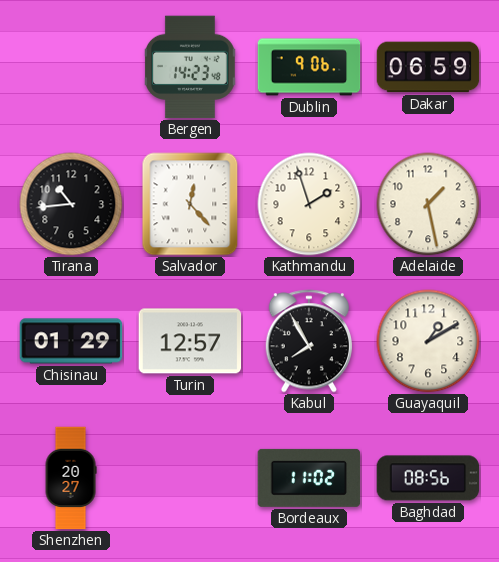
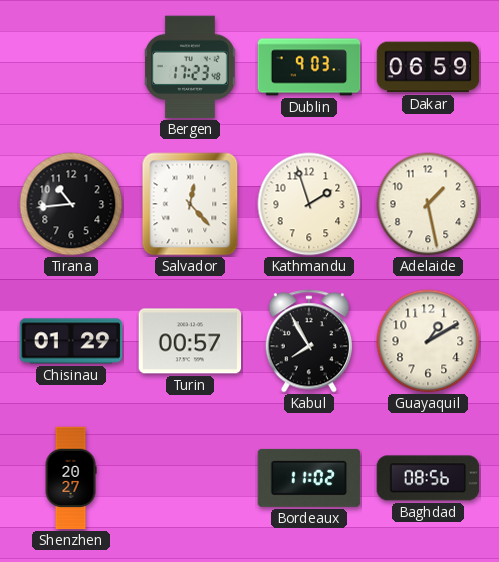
Bergen: 14:23 -> 17:23 (190, 67)
Dublin: 9:06 -> 9:03 (309, 67)
Turin: 12:57 -> 00:57 (190, 341)
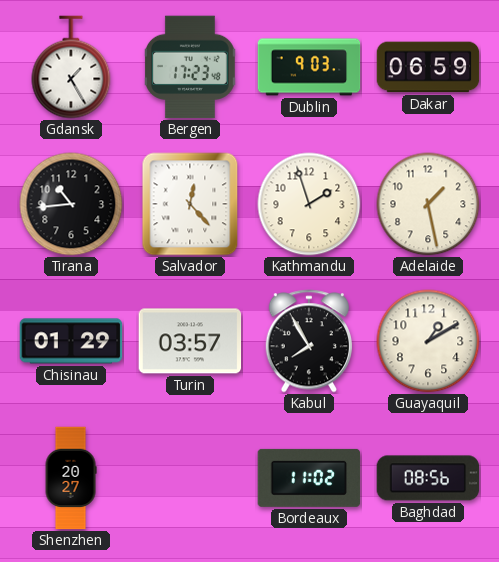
Gdansk: none -> 1:25 (71, 67)
Turin: 00:57 -> 03:57 (190, 341)
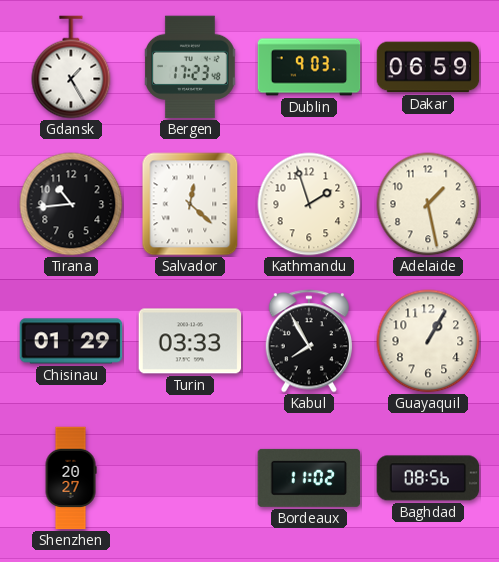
Salvador: 12:23 -> 12:22 (190, 204)
Turin: 03:57 -> 03:33 (190, 341)
Guayaquil: 1:10 -> 1:05 (428, 341)
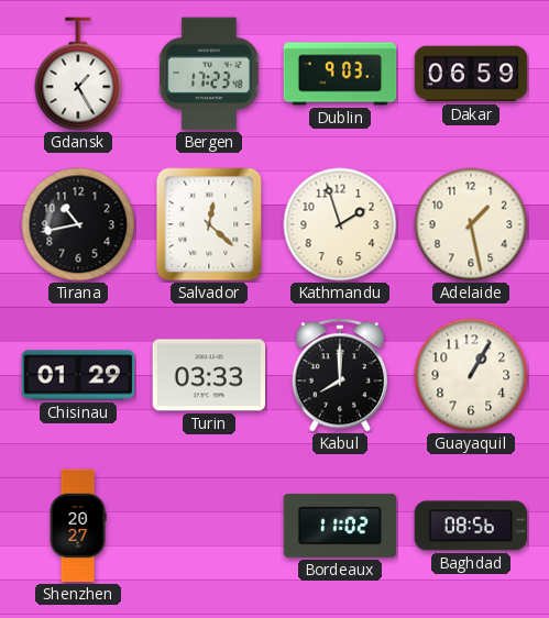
Tirana: 10:44 -> 10:43 (78, 224)
Kabul: 7:55 -> 8:00 (339, 375)
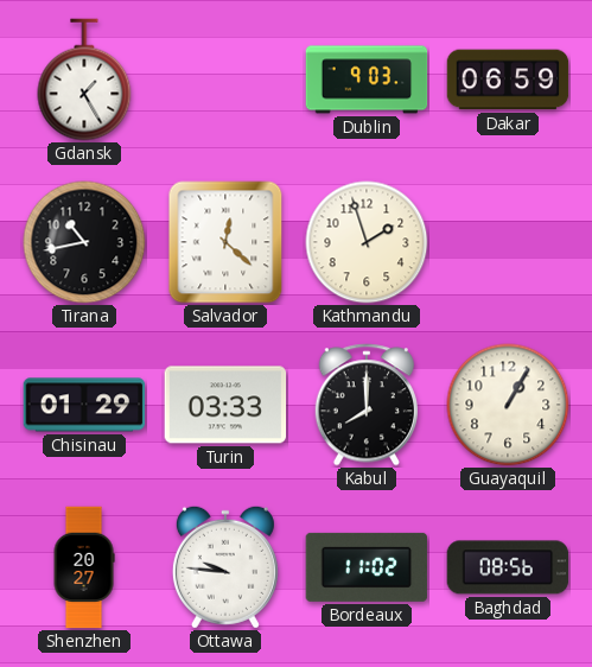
Bergen: 17:23 -> none (209, 74)
Adelaide: 1:28 -> none (471, 224)
Ottawa: none -> 9:46 (225, 567)
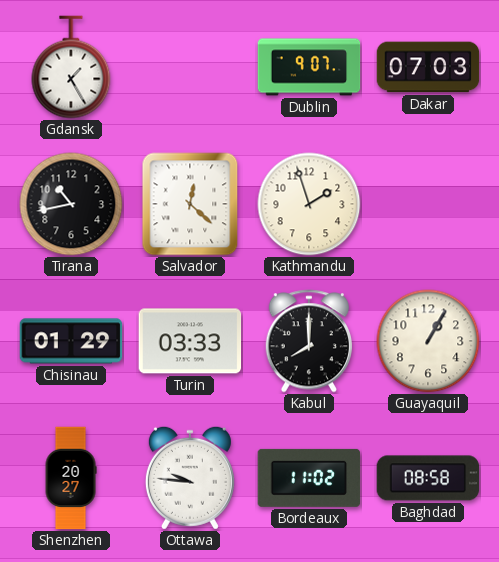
Dublin: 9:03 -> 9:07 (309, 67)
Dakar: 06:59 -> 07:03 (428, 67)
Baghdad: 08:56 -> 08:58 (428, 478)
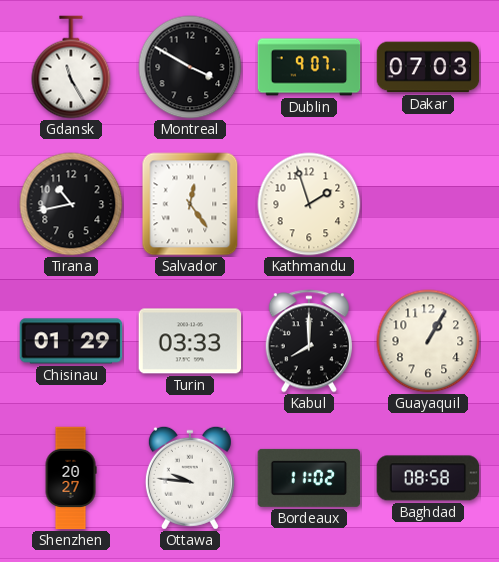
Gdansk: 1:25 -> 11:25 (71, 67)
Montreal: none -> 3:50 (190, 67)
Salvador: 12:22 -> 12:24 (190, 204)
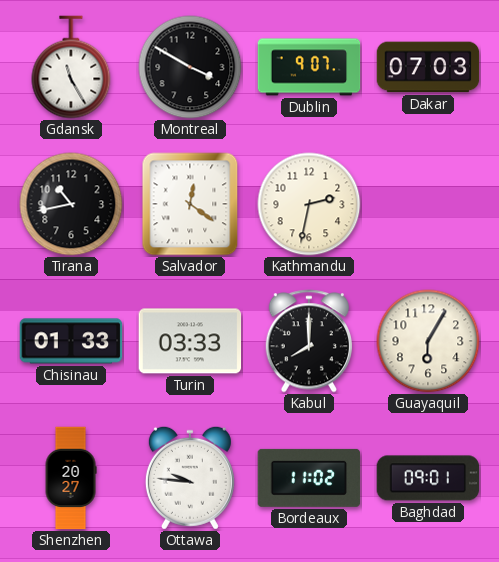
Salvador: 12:24 -> 12:21 (190, 204)
Kathmandu: 1:57 -> 2:32 (309, 204)
Chisinau: 01:29 -> 01:33 (71, 341)
Guayaquil: 1:05 -> 6:05 (428, 341)
Baghdad: 08:58 -> 09:01 (428, 478)
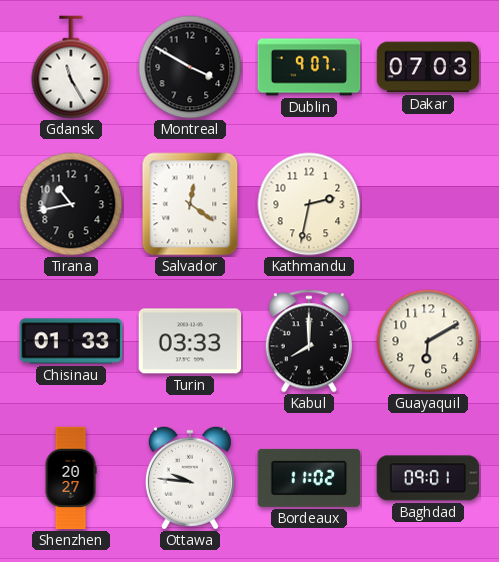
Guayaquil: 6:05 -> 6:10 (428, 341)
